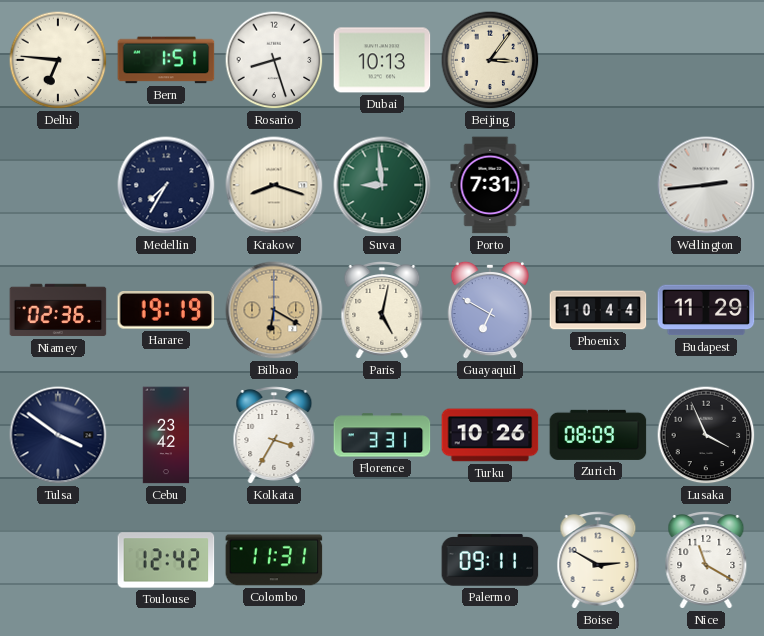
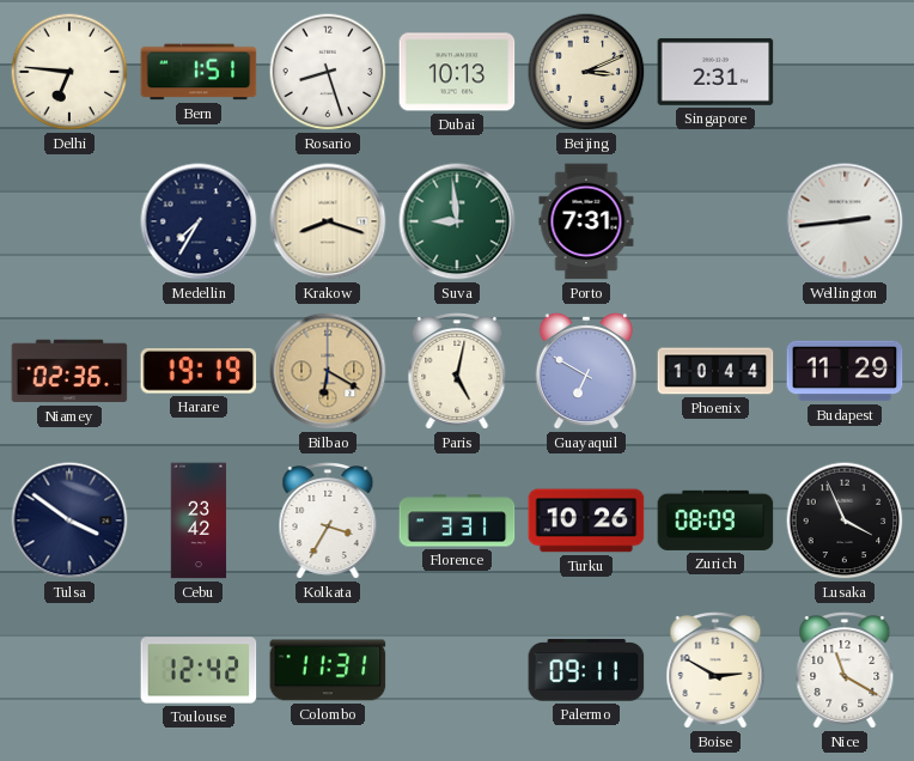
Beijing: 3:06 -> 3:11 (586, 72)
Singapore: none -> 2:31 (715, 72)
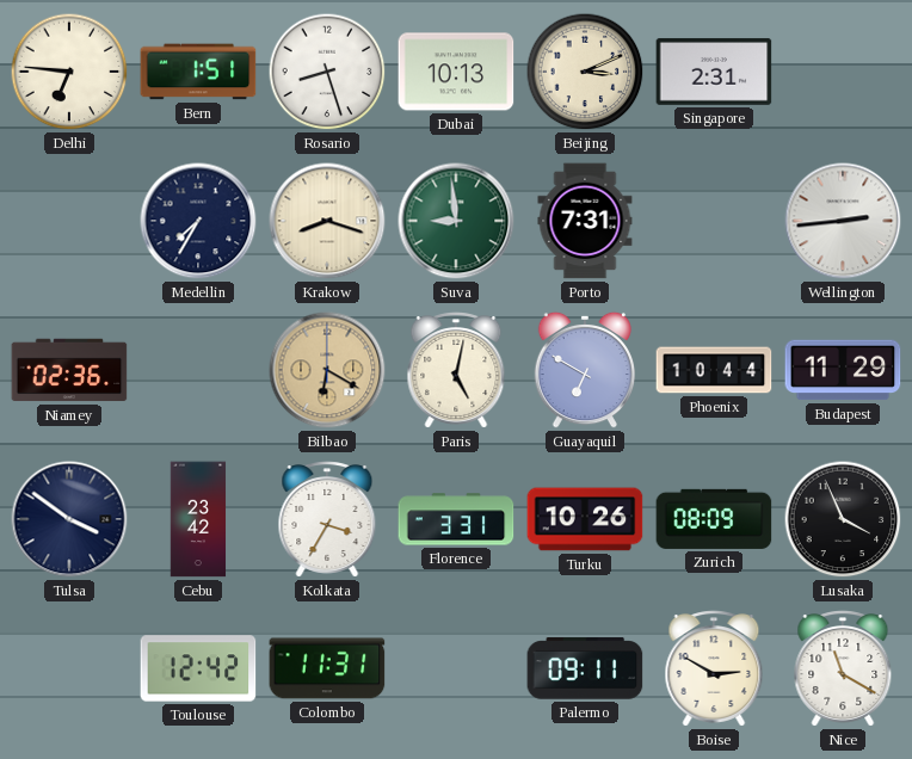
Harare: 19:19 -> none (199, 372)
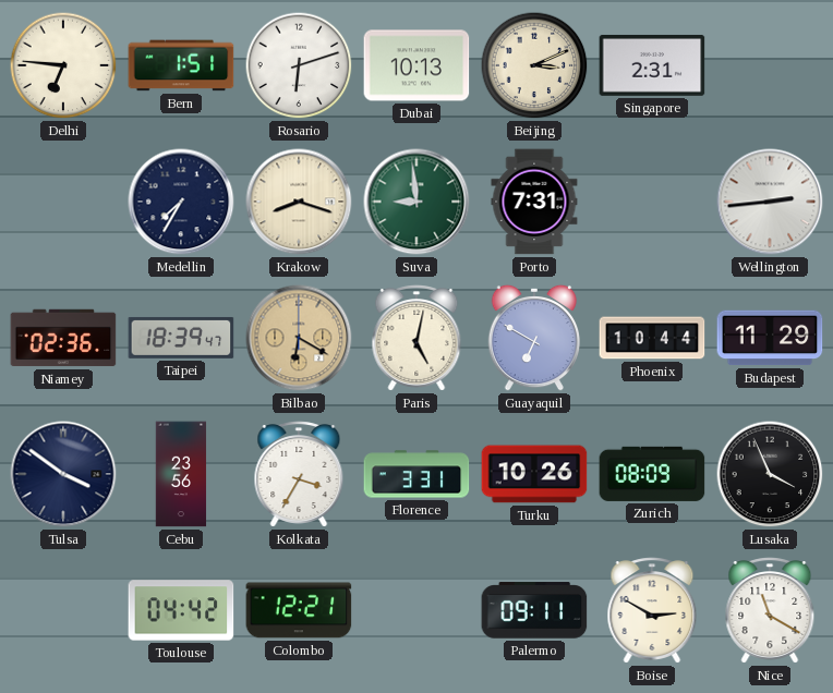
Rosario: 8:27 -> 6:12 (299, 65)
Taipei: none -> 18:39 (181, 338)
Cebu: 23:42 -> 23:56 (181, 474)
Toulouse: 12:42 -> 04:42 (181, 610)
Colombo: 11:31 -> 12:21 (299, 610)
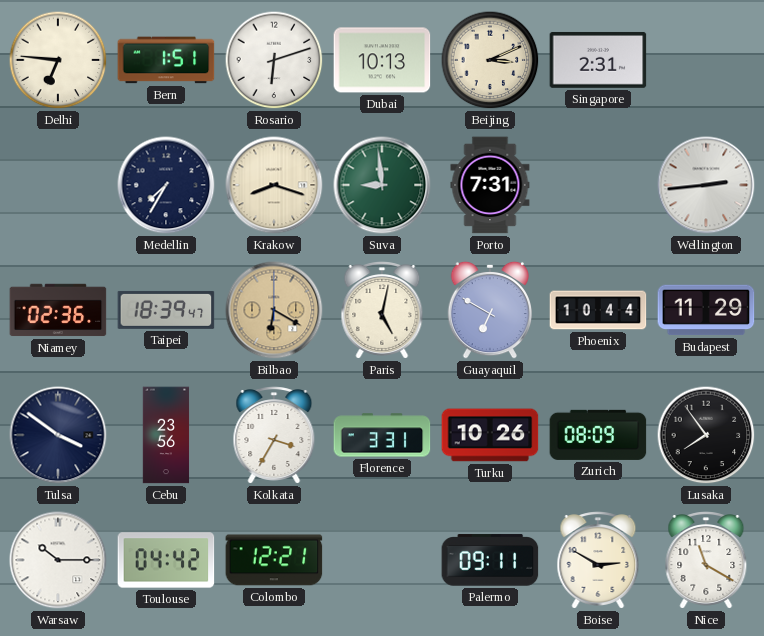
Lusaka: 3:56 -> 7:54 (706, 435)
Warsaw: none -> 10:15 (58, 560)
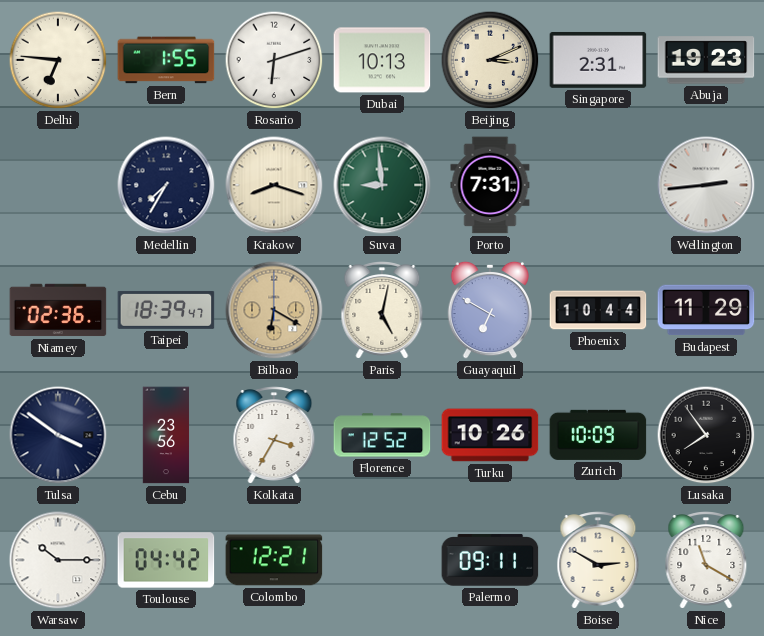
Bern: 1:51 -> 1:55 (166, 60)
Abuja: none -> 19:23 (706, 60)
Florence: 3:31 -> 12:52 (382, 435)
Zurich: 08:09 -> 10:09 (598, 435)
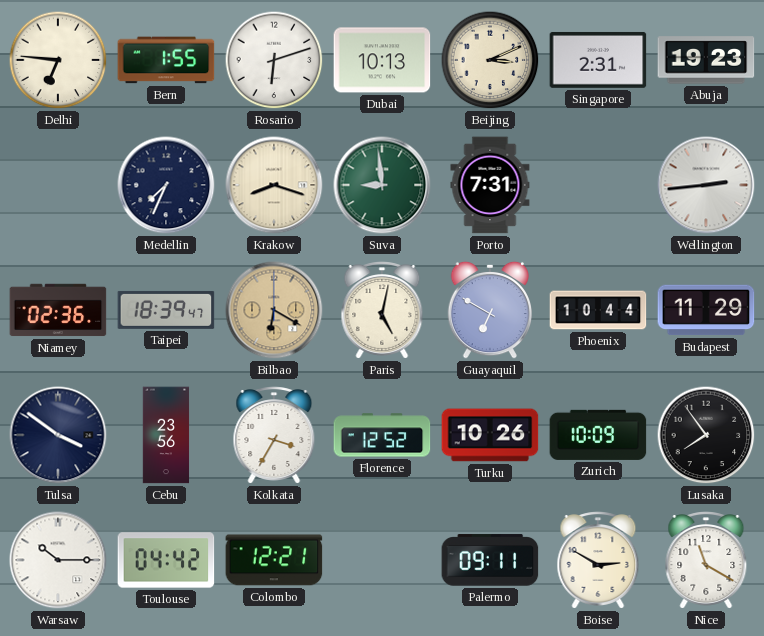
Medellin: 7:35 -> 7:34 (166, 185)
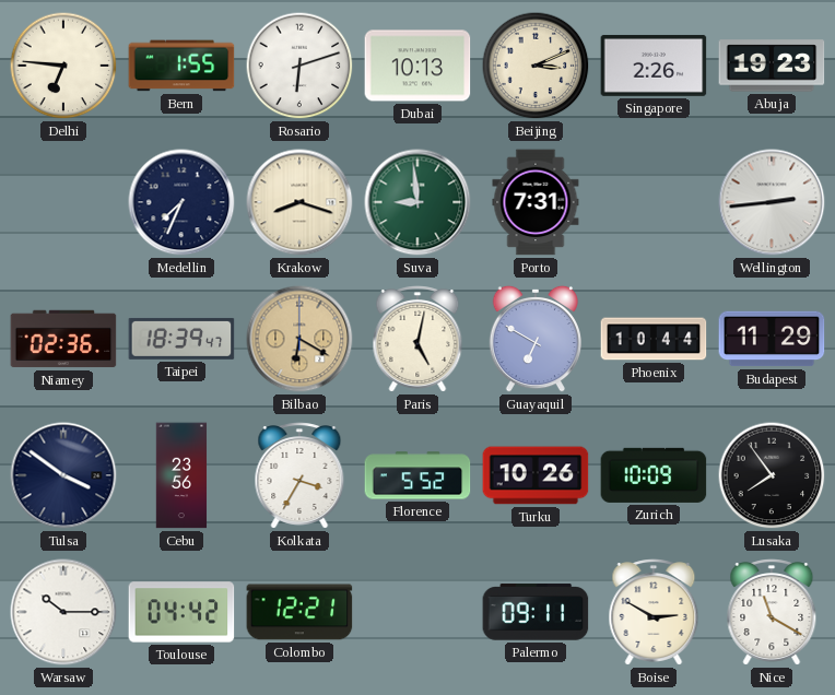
Singapore: 2:31 -> 2:26 (654, 66)
Florence: 12:52 -> 5:52 (417, 475)
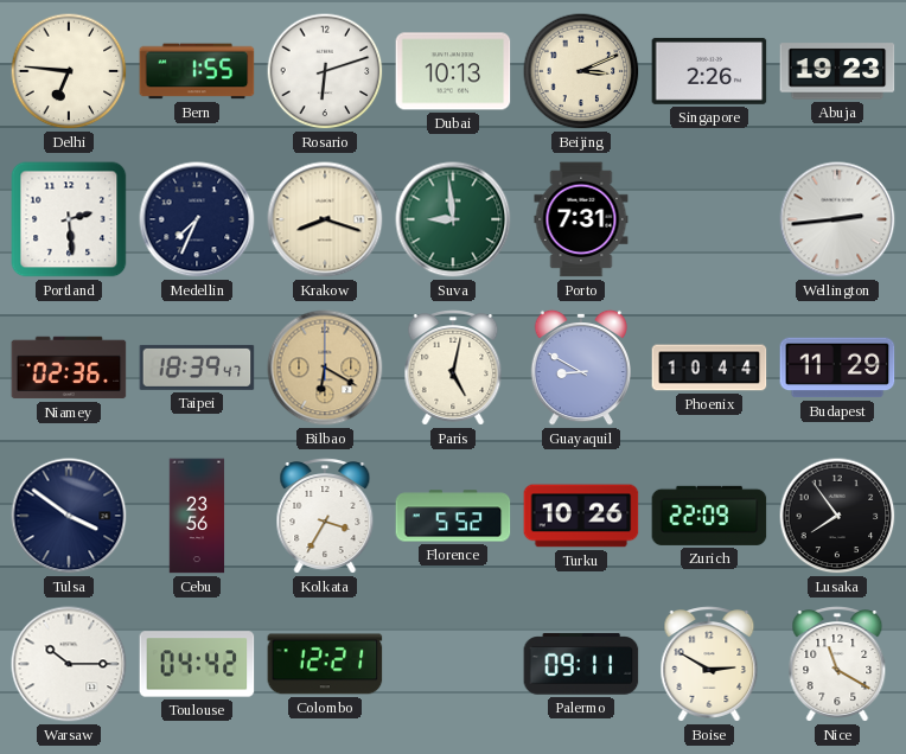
Portland: none -> 2:29 (69, 219)
Guayaquil: 6:50 -> 8:50 (580, 368)
Zurich: 10:09 -> 22:09 (709, 516)
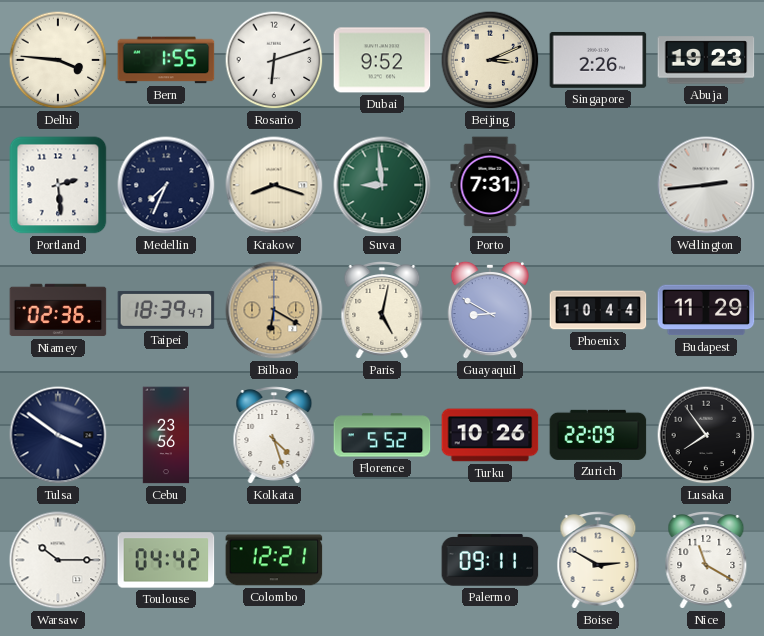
Delhi: 6:46 -> 3:46 (58, 60)
Dubai: 10:13 -> 9:52 (382, 60)
Kolkata: 3:35 -> 4:27 (274, 435)
